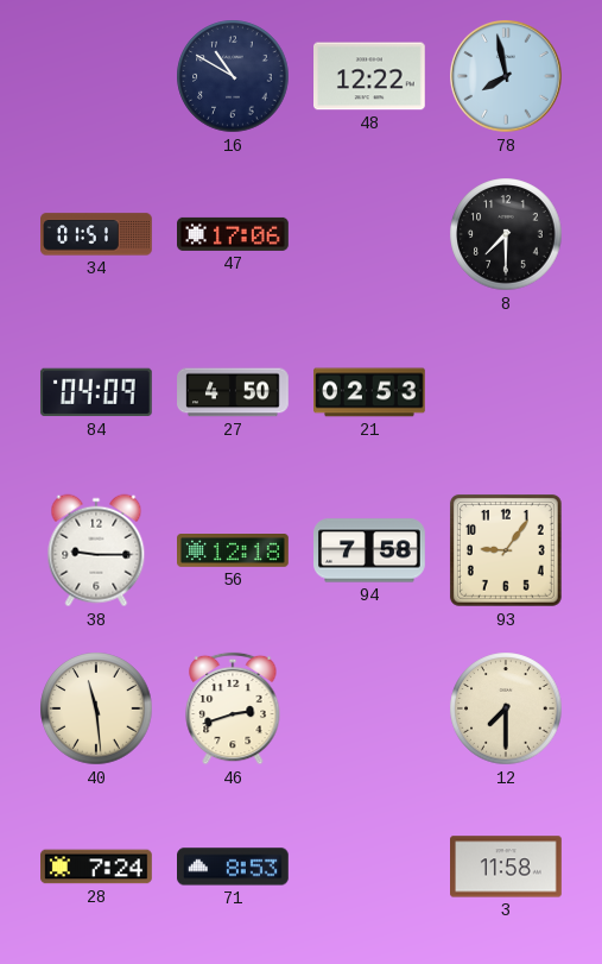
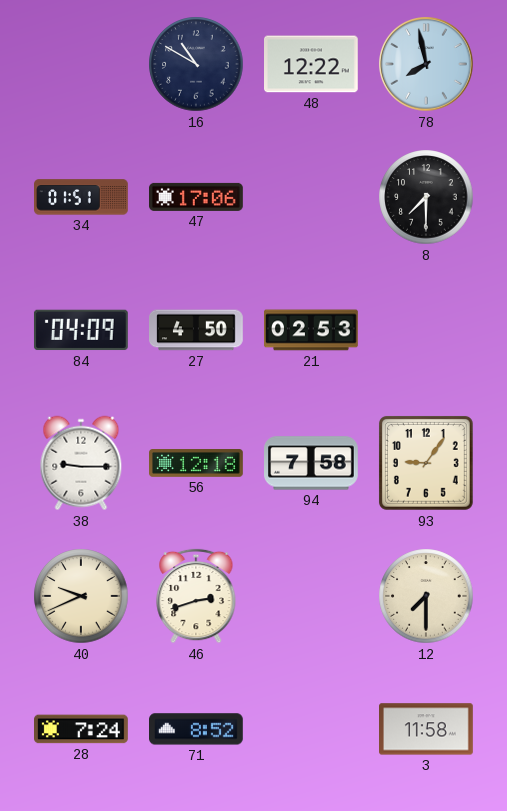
40: 11:29 -> 9:41 (81, 596)
71: 8:53 -> 8:52 (197, 729)
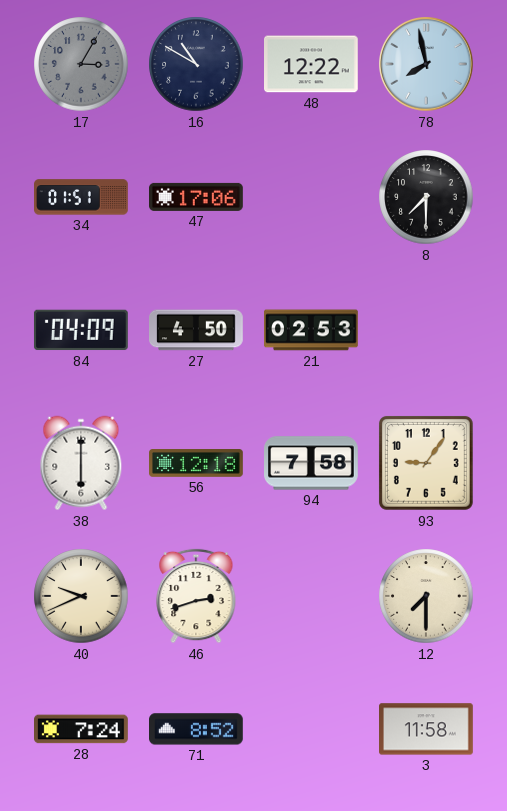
17: none -> 3:05 (81, 64)
38: 9:15 -> 6:00 (81, 463)
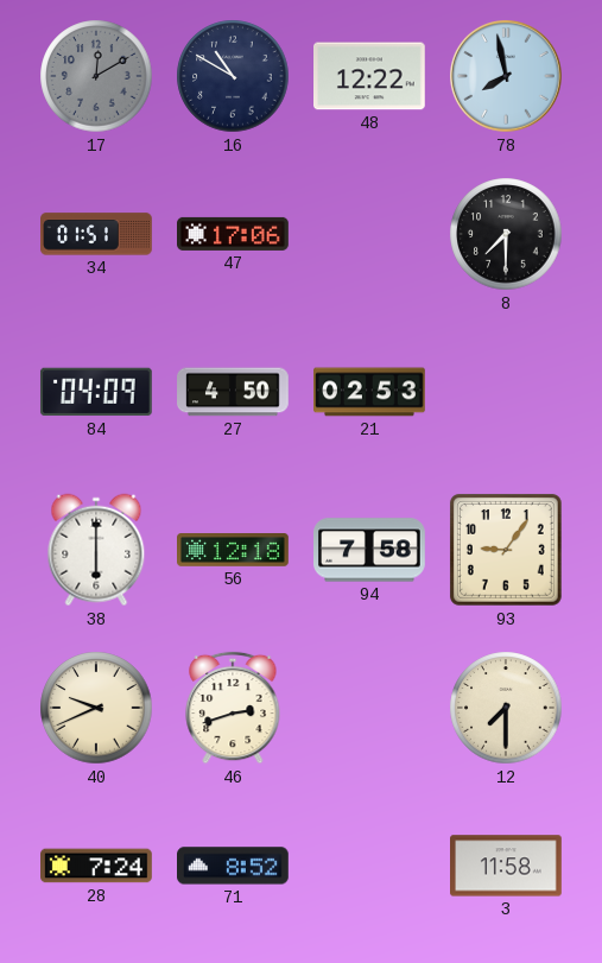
17: 3:05 -> 12:10 (96, 76)
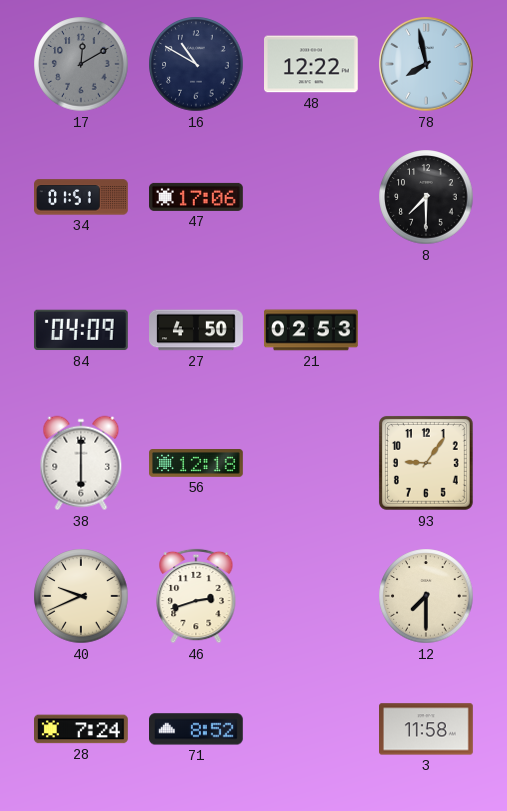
94: 7:58 -> none (370, 550)
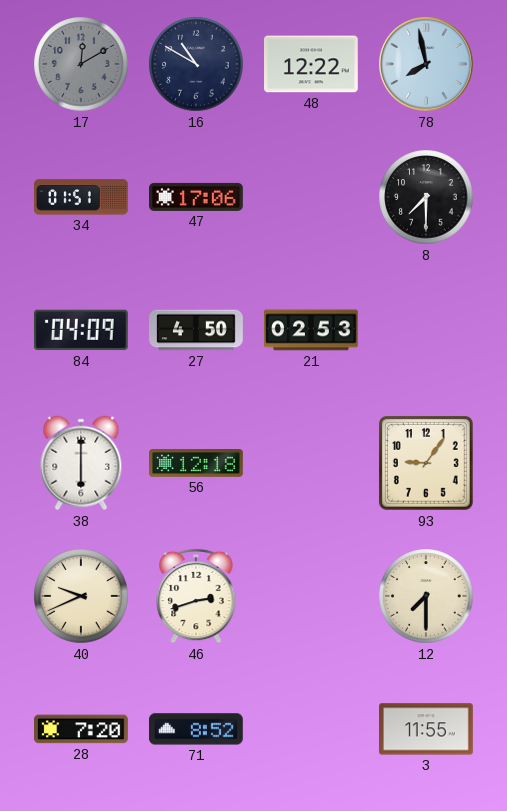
28: 7:24 -> 7:20 (82, 729)
3: 11:58 -> 11:55 (427, 729)
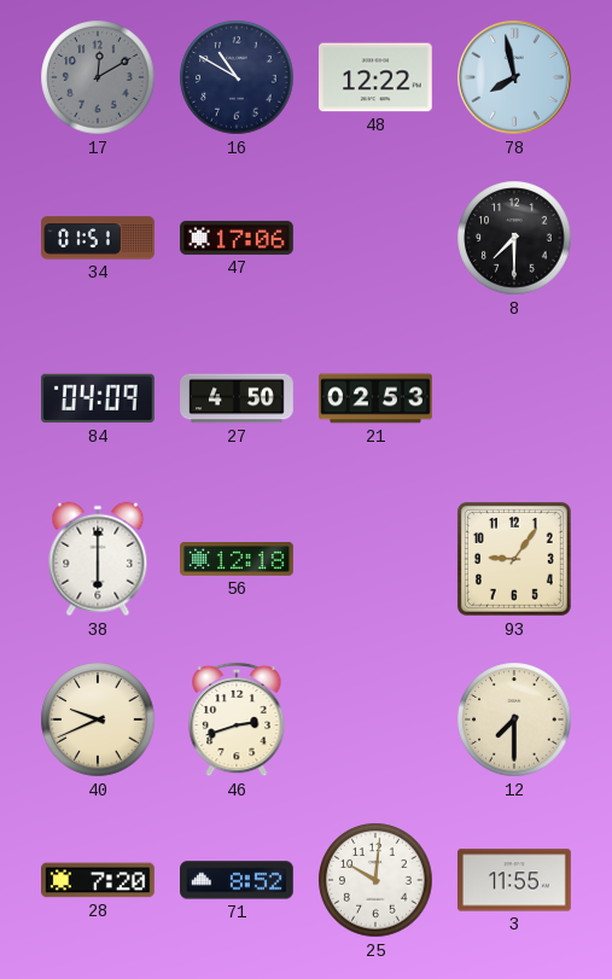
25: none -> 10:01 (375, 880)
